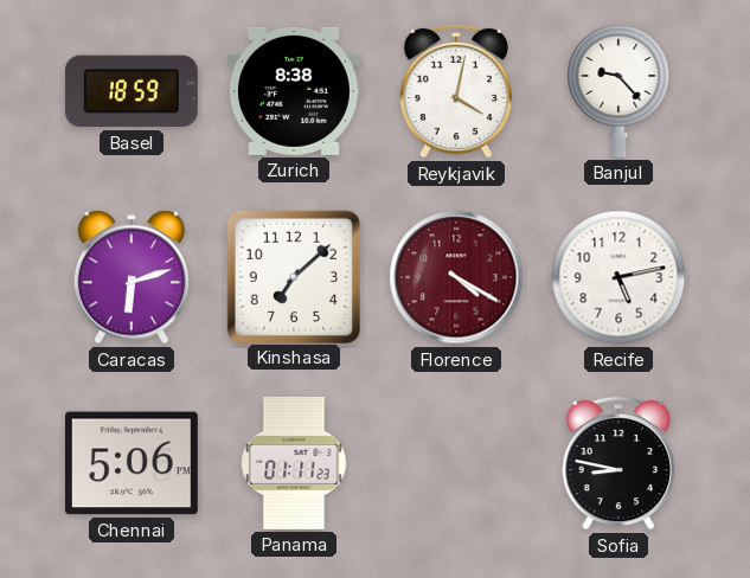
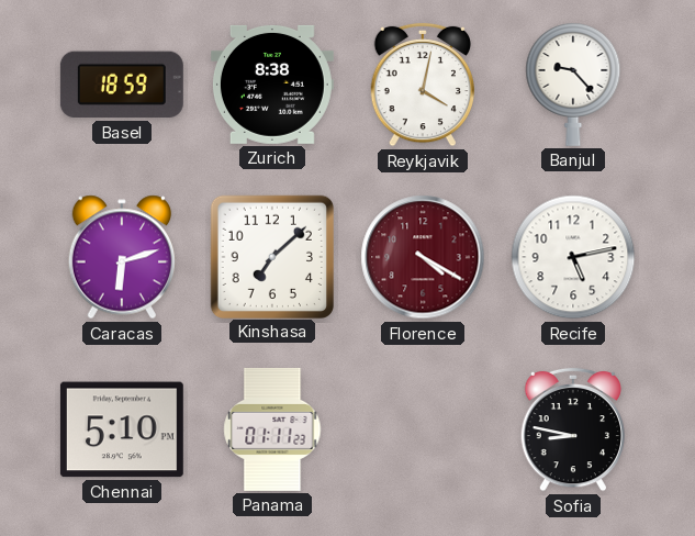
Chennai: 5:06 -> 5:10 (122, 429)
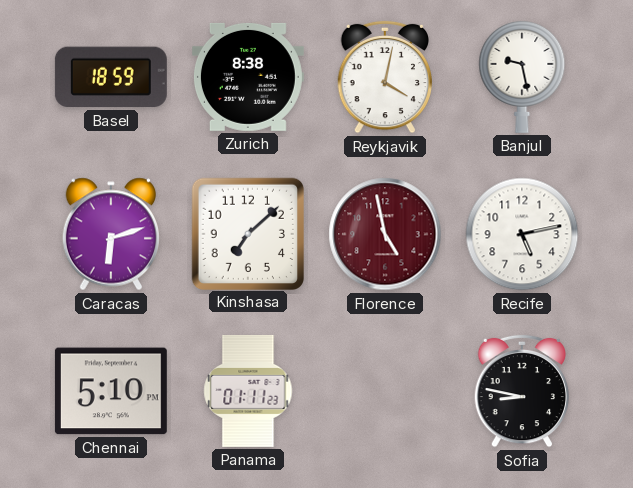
Banjul: 9:23 -> 9:28 (522, 77)
Florence: 4:20 -> 4:58 (385, 234)
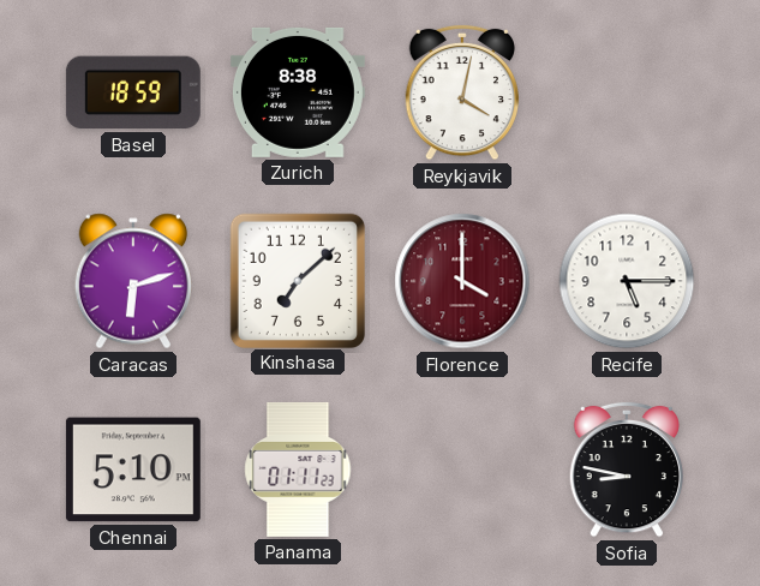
Banjul: 9:28 -> none (522, 77)
Florence: 4:58 -> 4:00 (462, 281)
Recife: 5:13 -> 5:15 (627, 281)
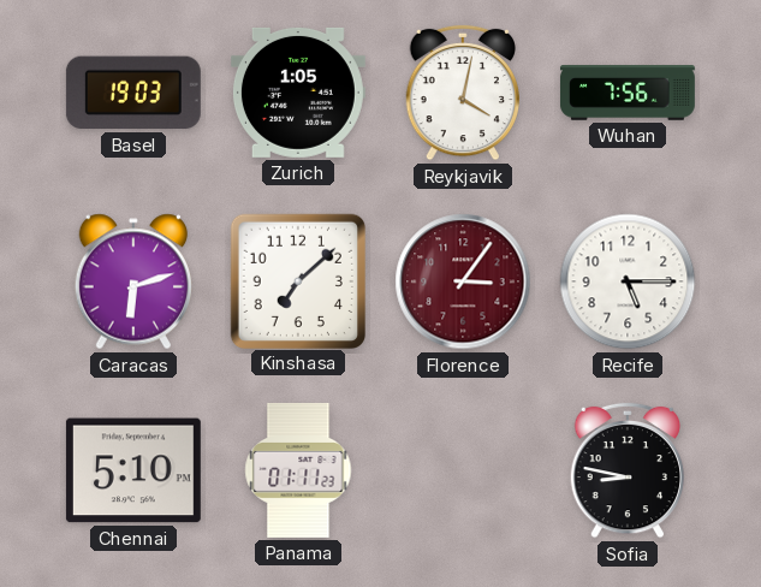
Basel: 18:59 -> 19:03 (133, 93)
Zurich: 8:38 -> 1:05 (298, 93)
Wuhan: none -> 7:56 (628, 93)
Florence: 4:00 -> 3:06 (463, 281)
